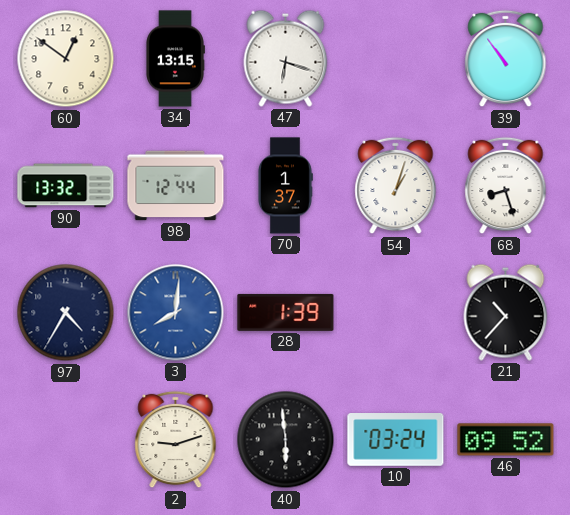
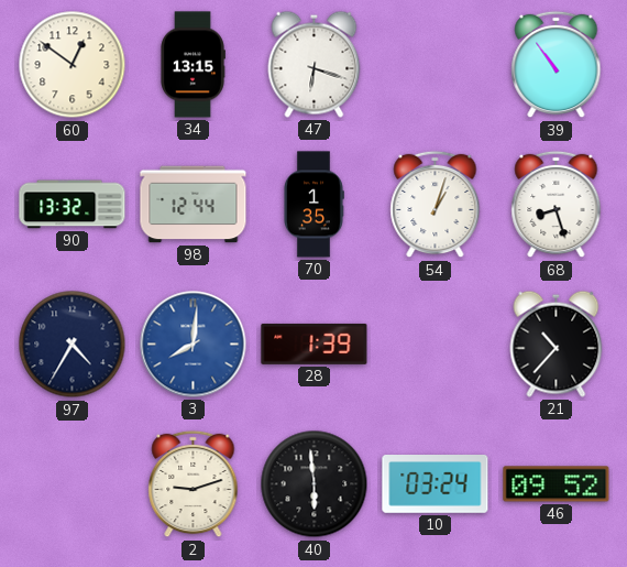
70: 1:37 -> 1:35 (315, 205)
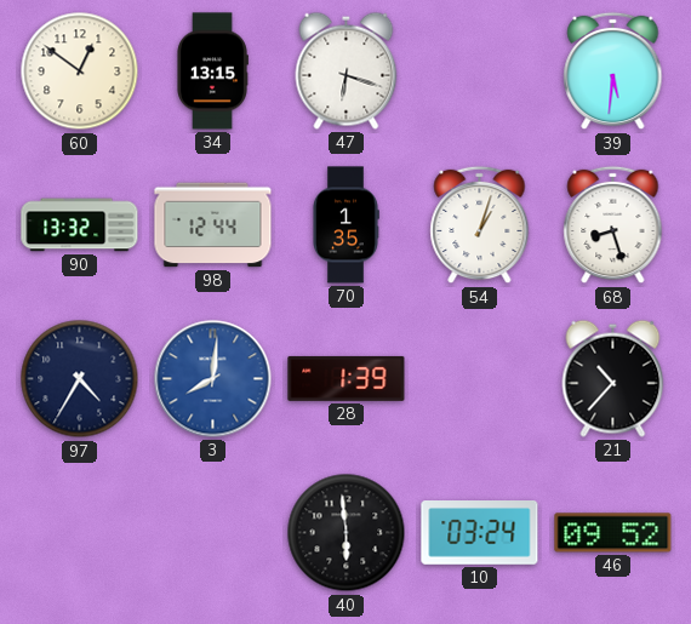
39: 10:54 -> 5:31 (613, 71)
2: 9:12 -> none (194, 484)
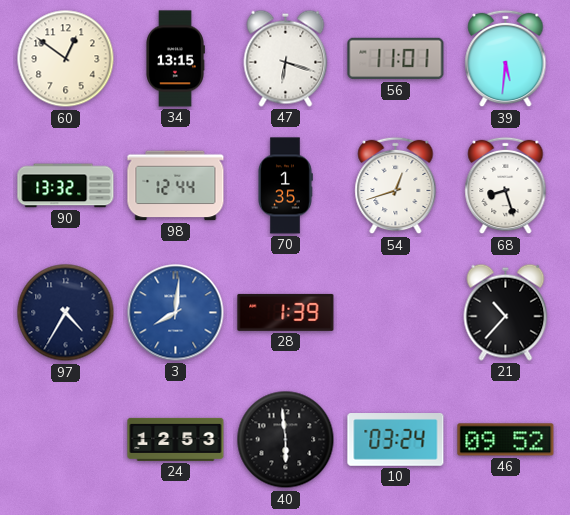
56: none -> 11:01 (396, 59)
54: 1:03 -> 12:42 (396, 186)
24: none -> 12:53 (176, 439)
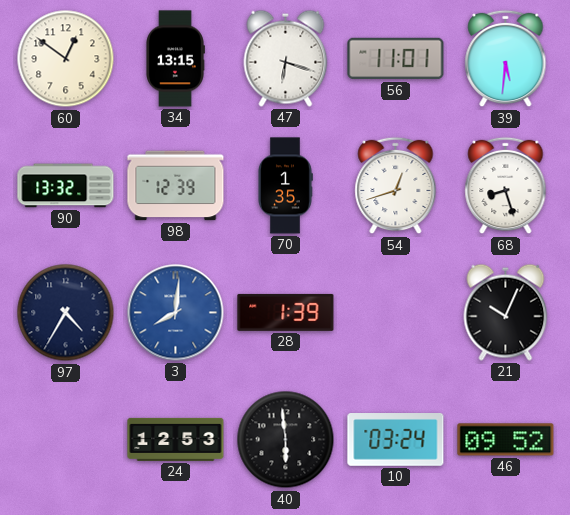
98: 12:44 -> 12:39 (176, 186)
21: 10:37 -> 10:04 (506, 312)
